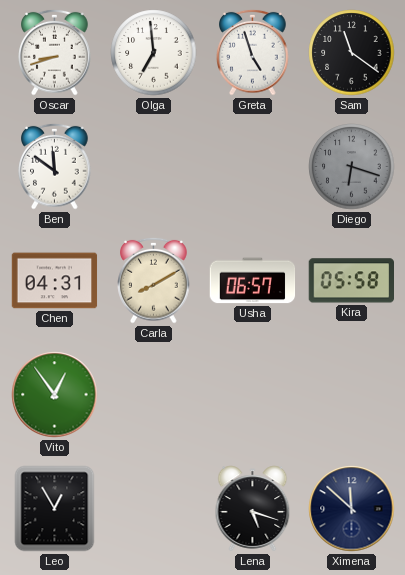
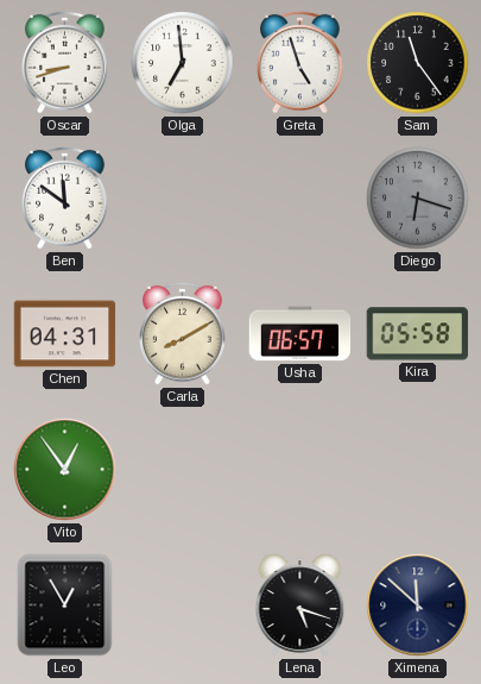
Sam: 11:21 -> 11:24 (418, 63)
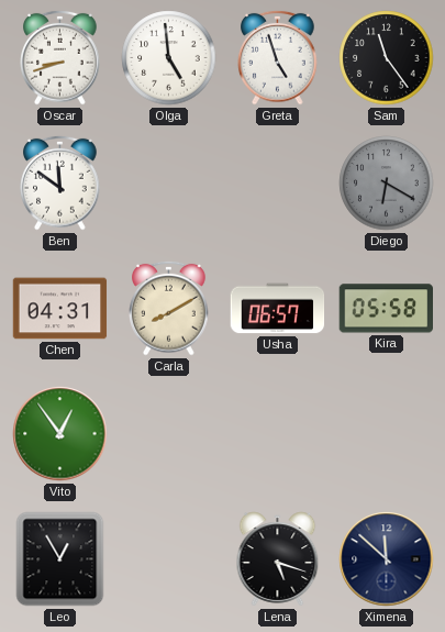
Olga: 6:59 -> 4:59 (169, 58)
Diego: 6:18 -> 6:20 (387, 184)
